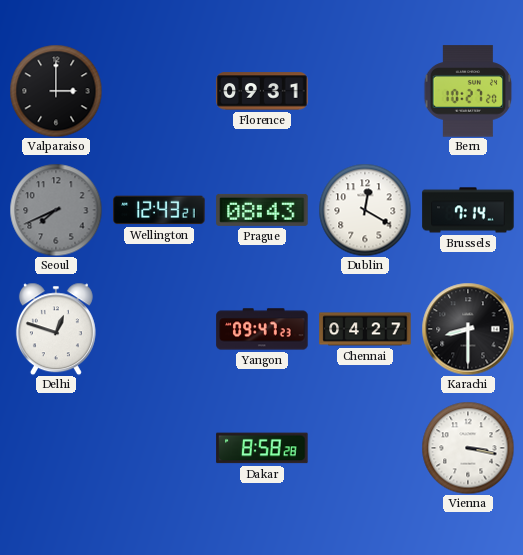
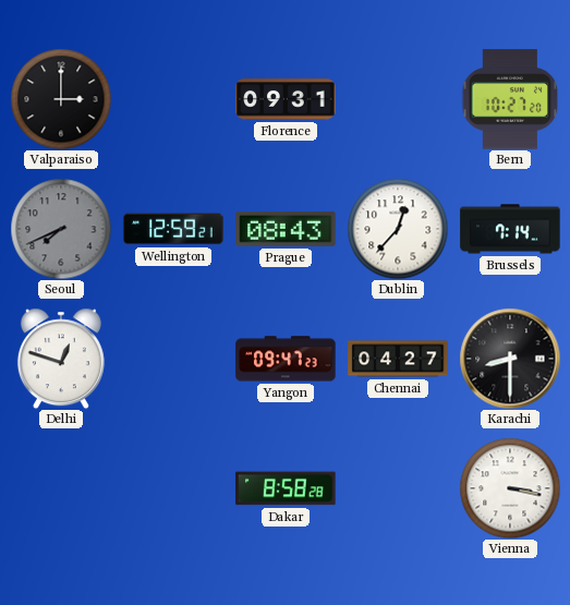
Wellington: 12:43 -> 12:59 (173, 229)
Dublin: 12:20 -> 12:37 (398, 229)
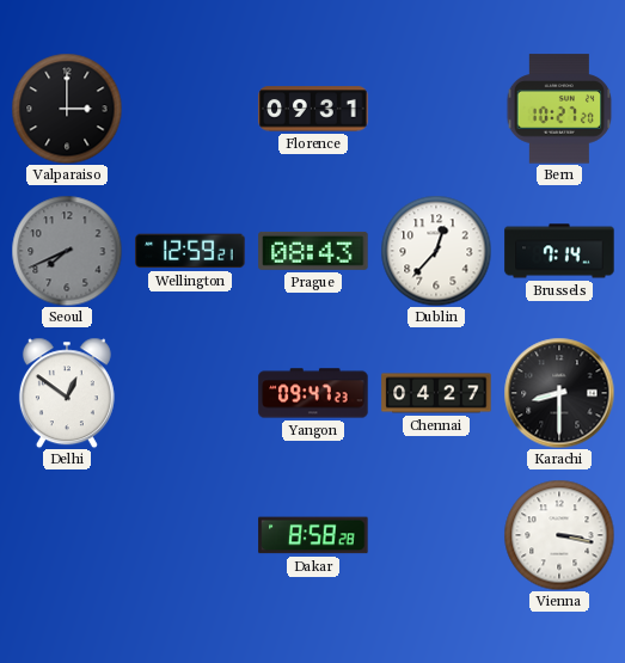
Delhi: 12:48 -> 12:51 (67, 393)
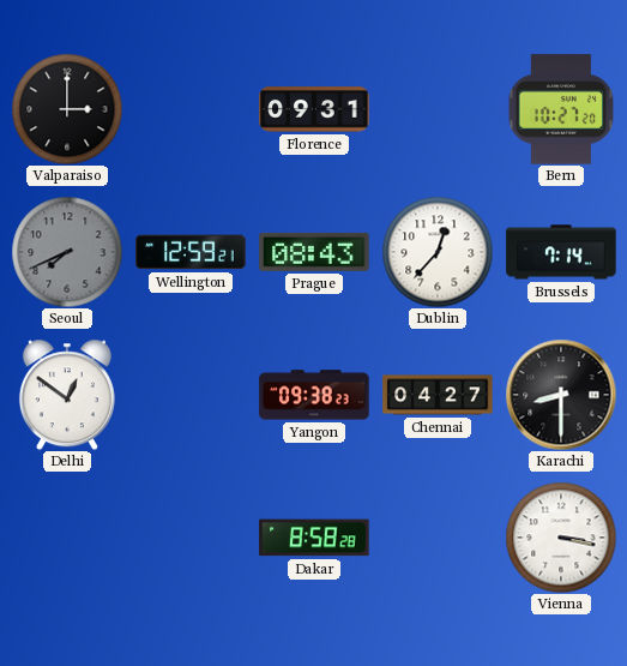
Yangon: 09:47 -> 09:38 (314, 395)
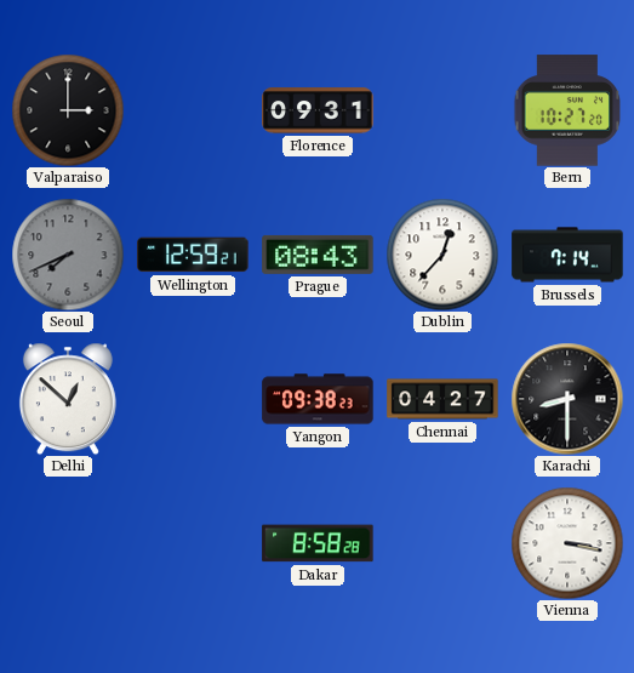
Delhi: 12:51 -> 12:52 (68, 399)
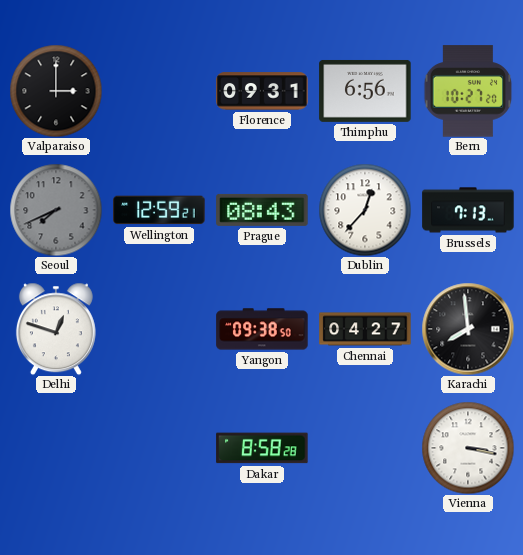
Thimphu: none -> 6:56 (365, 91)
Brussels: 7:14 -> 7:13 (468, 210)
Delhi: 12:52 -> 12:48 (56, 329)
Yangon: 09:38:23 -> 09:38:50 (262, 329)
Karachi: 8:30 -> 7:59 (468, 329)
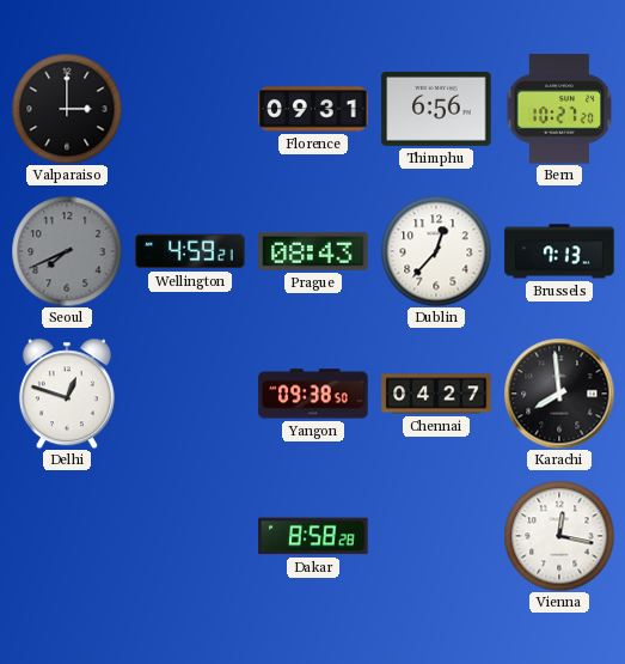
Wellington: 12:59 -> 4:59 (190, 251)
Vienna: 3:17 -> 12:17 (559, 536)
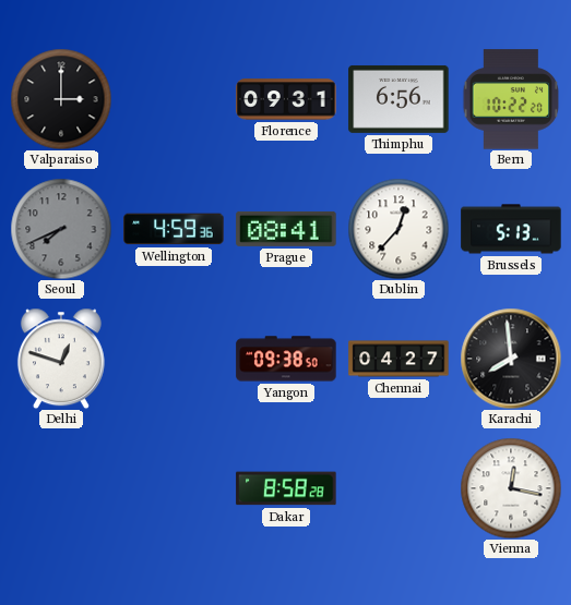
Bern: 10:27 -> 10:22 (511, 99)
Wellington: 4:59:21 -> 4:59:36 (174, 229)
Prague: 08:43 -> 08:41 (286, 229)
Brussels: 7:13 -> 5:13 (511, 229)
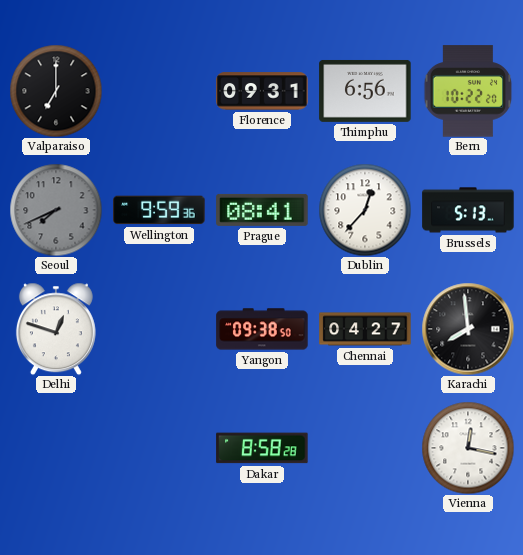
Valparaiso: 3:00 -> 7:00 (56, 91)
Wellington: 4:59 -> 9:59 (159, 210)
